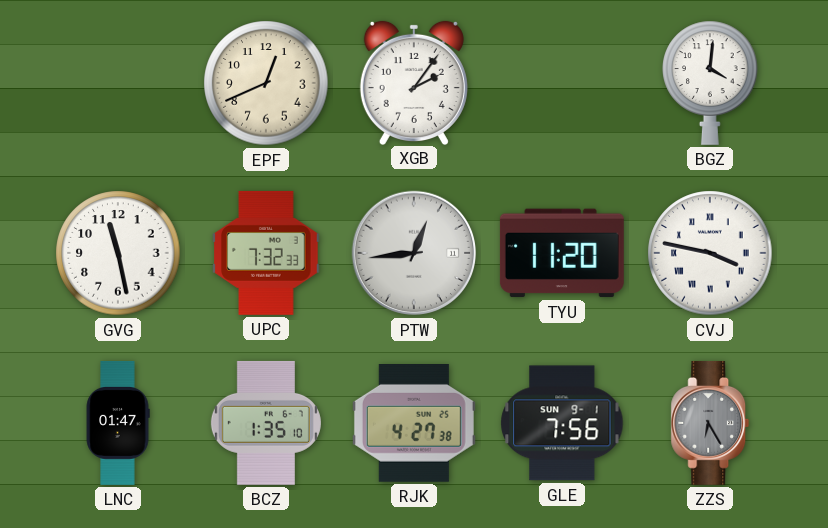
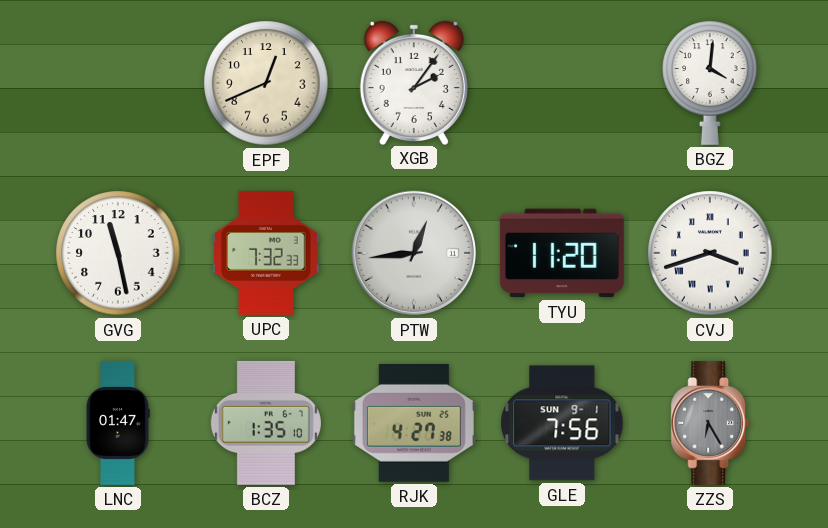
CVJ: 3:47 -> 3:42 (710, 253)
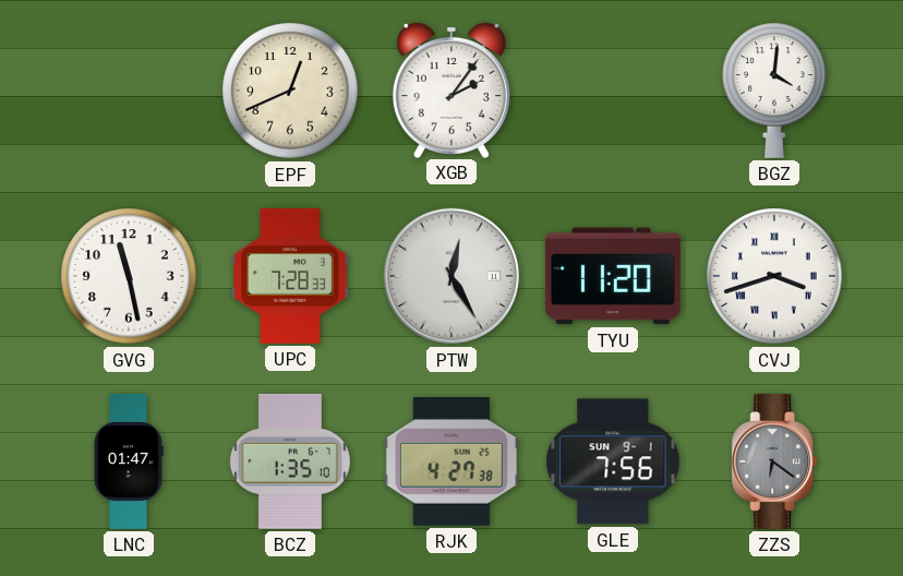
UPC: 7:32 -> 7:28 (290, 276)
PTW: 12:44 -> 12:25 (451, 276)
ZZS: 6:25 -> 6:21 (774, 461)
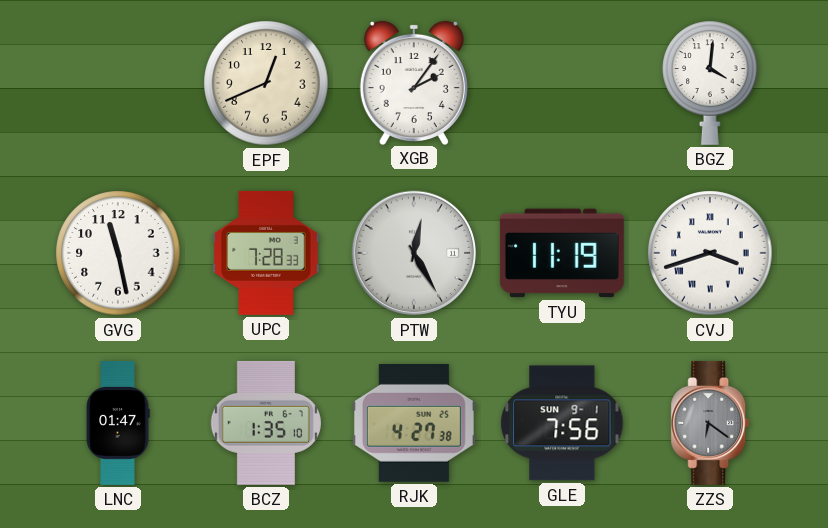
TYU: 11:20 -> 11:19 (562, 253)
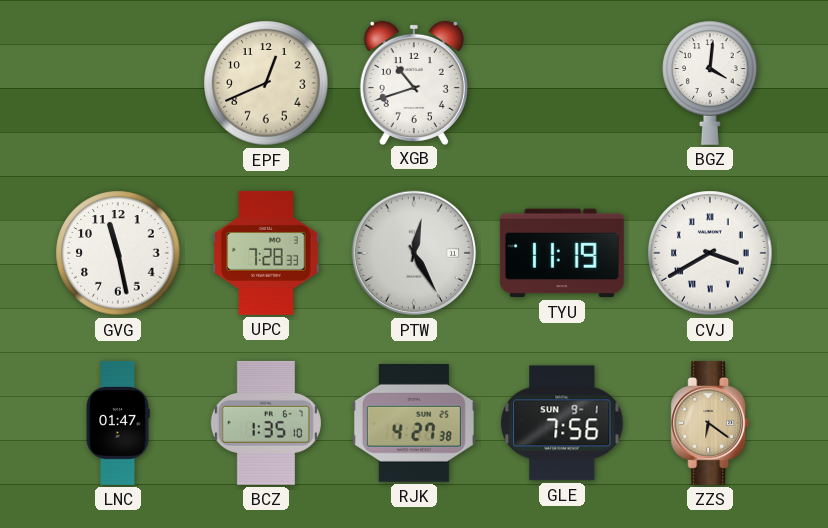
XGB: 2:06 -> 10:42 (414, 82)
CVJ: 3:42 -> 3:40 (710, 253)
ZZS dial: grey -> champagne (710, 423)
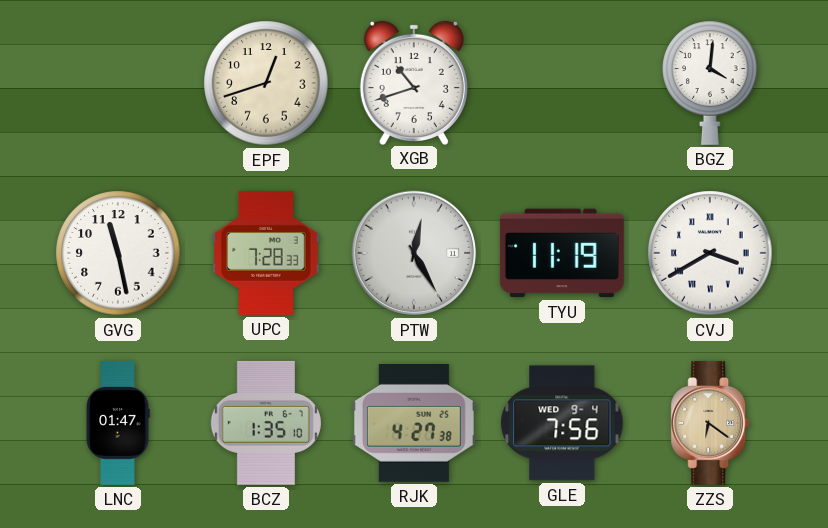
EPF: 12:41 -> 12:42 (266, 83)
GLE date: SUN 9-1 -> WED 9-4 (562, 423)
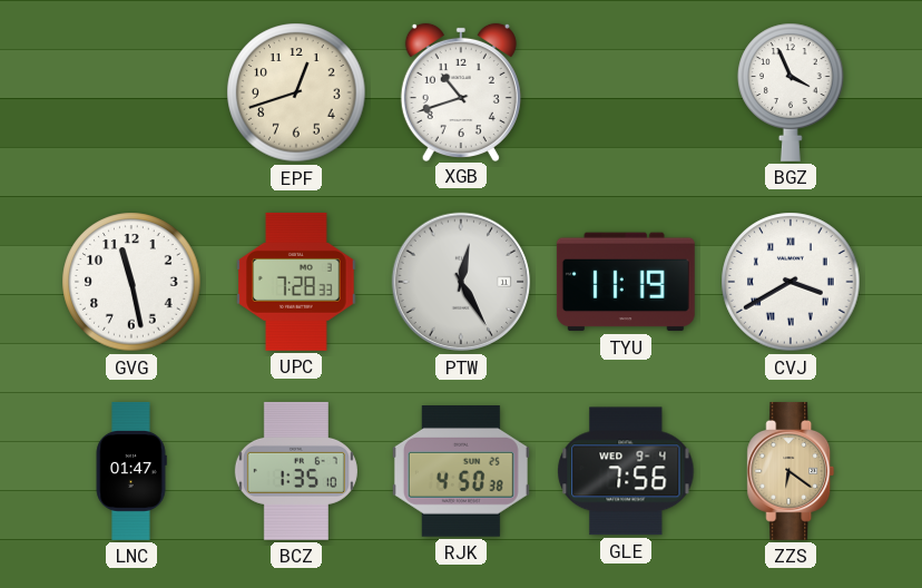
BGZ: 4:01 -> 3:56 (791, 92)
RJK: 4:27 -> 4:50 (461, 472)
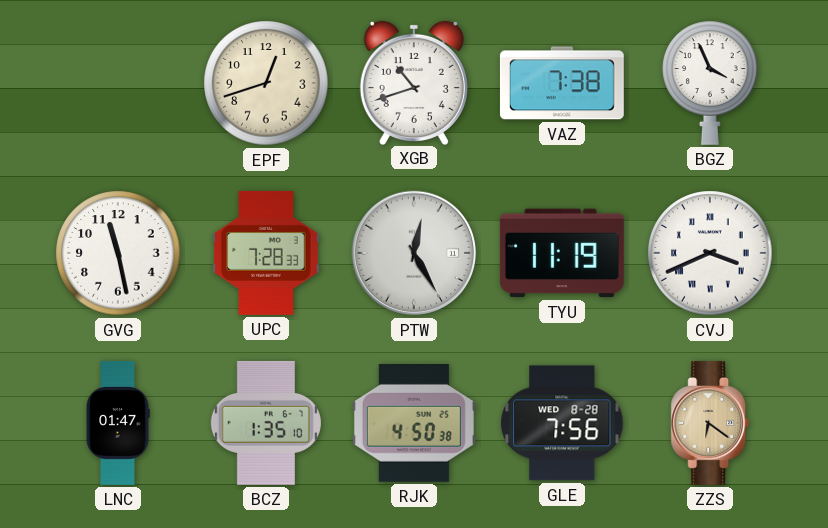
VAZ: none -> 7:38 (562, 83)
CVJ: 3:40 -> 3:41 (710, 253)
GLE date: WED 9-4 -> WED 8-28 (562, 423)
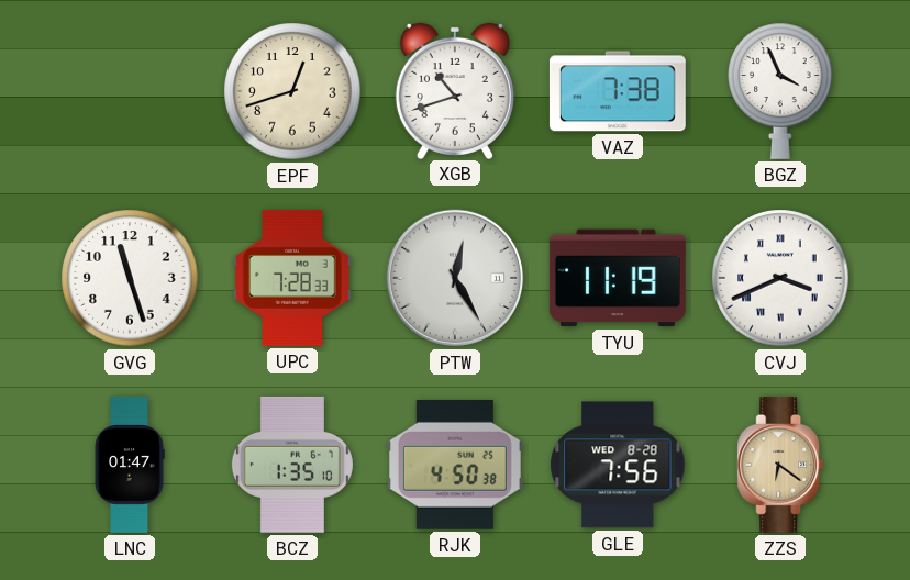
GVG: 11:28 -> 11:27 (130, 278)
